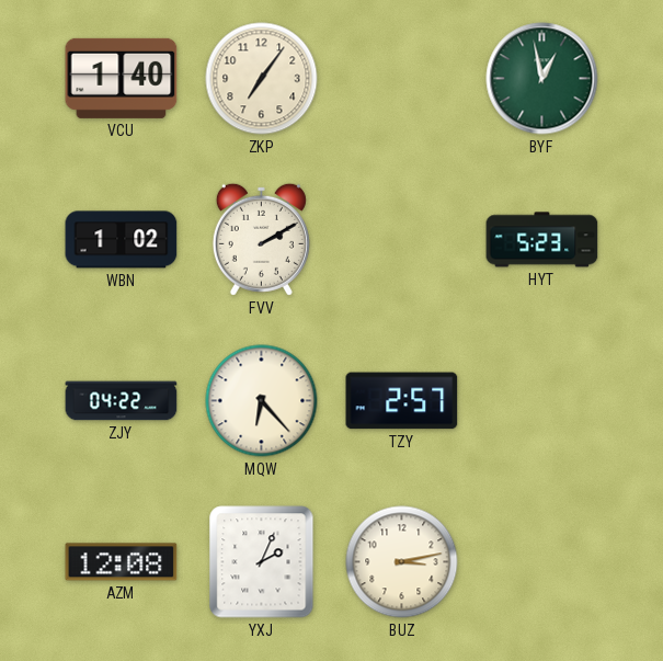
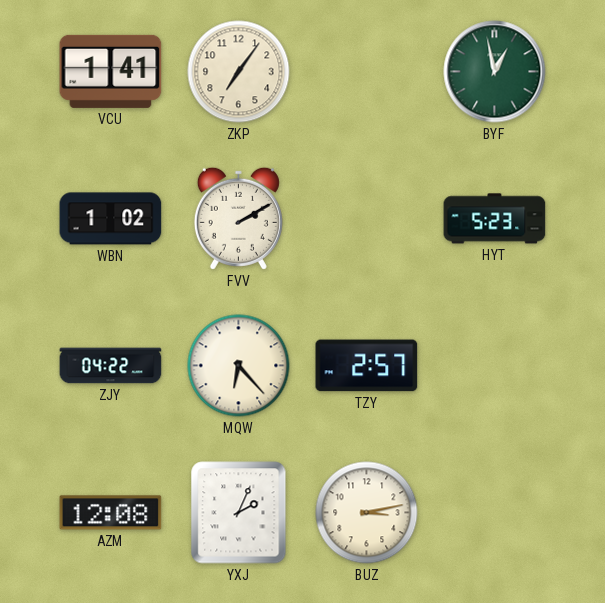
VCU: 1:40 -> 1:41 (111, 71)
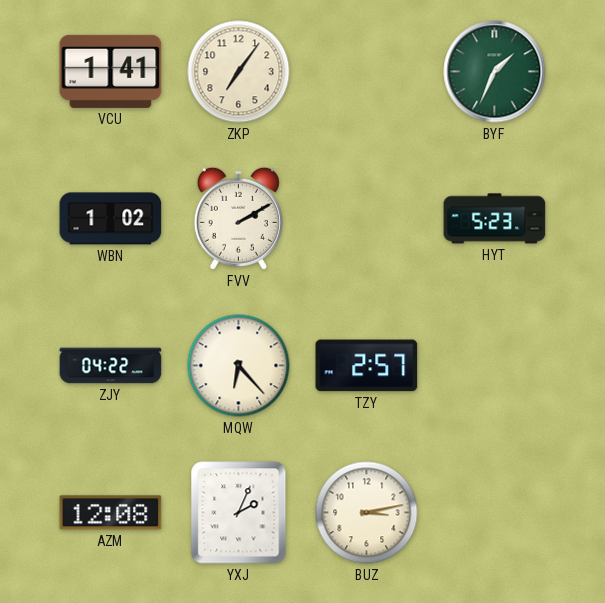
BYF: 12:58 -> 1:34 (495, 72)
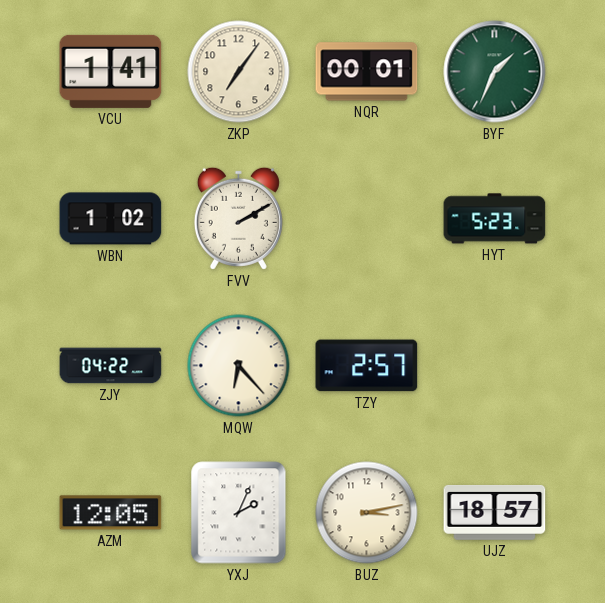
NQR: none -> 00:01 (367, 72)
AZM: 12:08 -> 12:05 (111, 513)
UJZ: none -> 18:57 (495, 512)
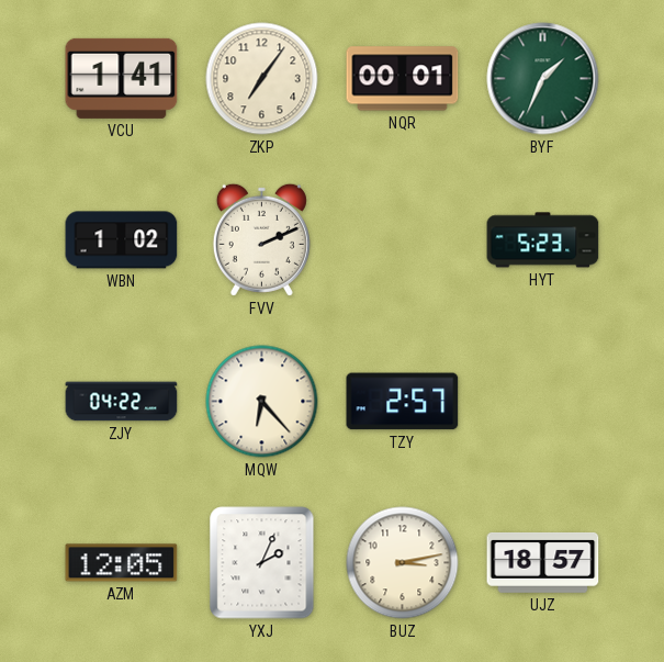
FVV: 2:10 -> 2:11 (261, 239)
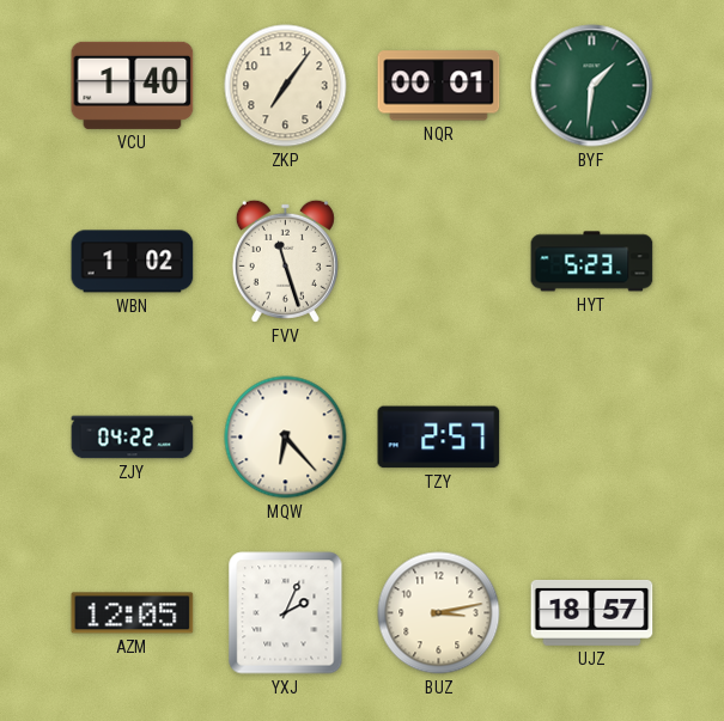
VCU: 1:41 -> 1:40 (133, 85)
BYF: 1:34 -> 1:31 (592, 86)
FVV: 2:11 -> 11:27 (285, 261)
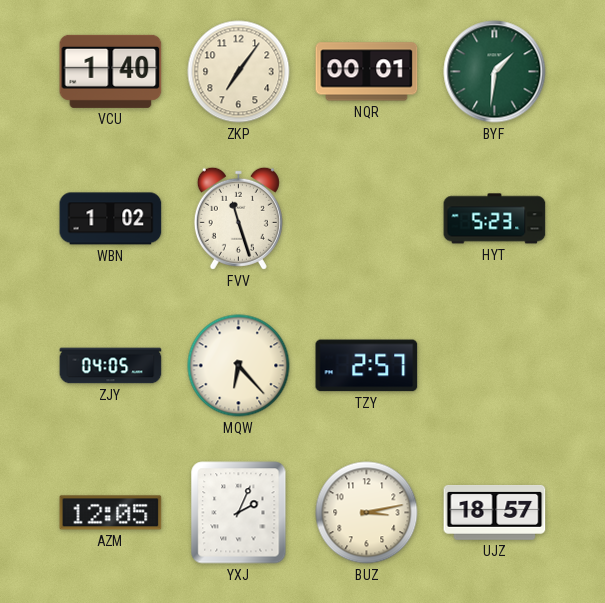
ZJY: 04:22 -> 04:05 (111, 366)
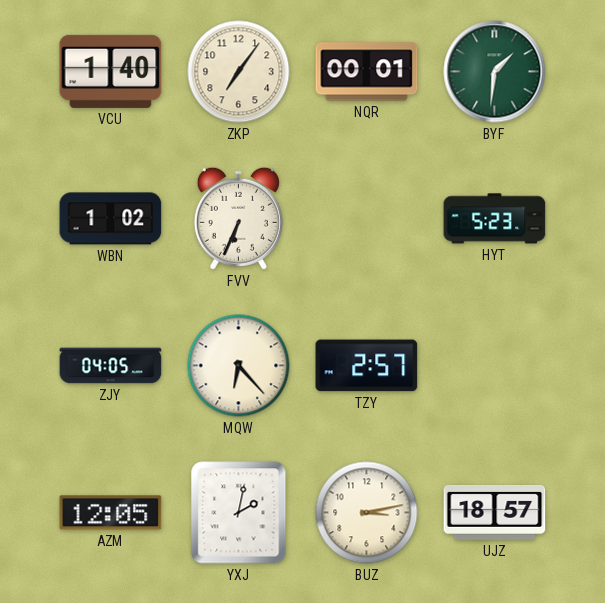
FVV: 11:27 -> 6:34 (238, 218)
YXJ: 2:04 -> 2:02 (239, 513)
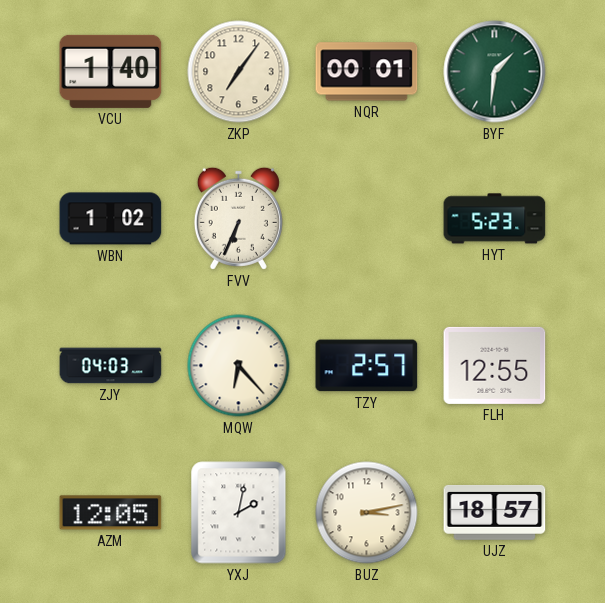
ZJY: 04:05 -> 04:03 (111, 366)
FLH: none -> 12:55 (495, 365)
